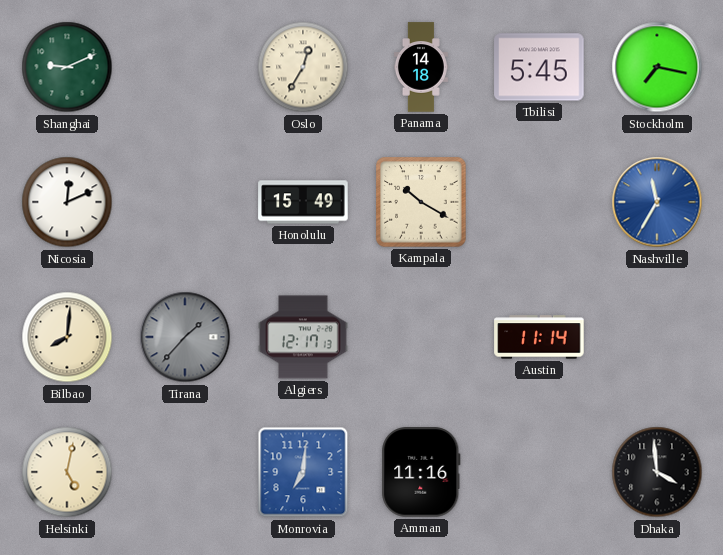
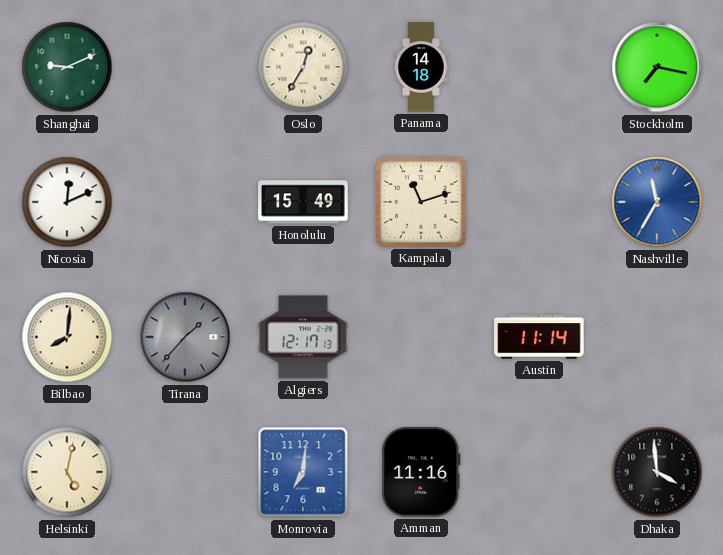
Tbilisi: 5:45 -> none (539, 67)
Kampala: 10:20 -> 11:12 (421, 202)
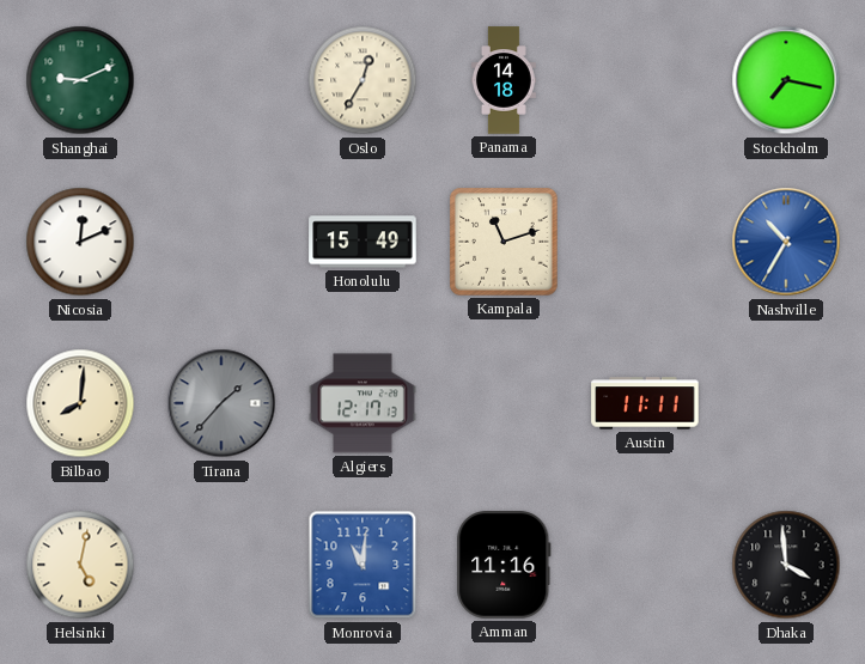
Nashville: 11:35 -> 10:35 (786, 242)
Austin: 11:14 -> 11:11 (645, 403)
Monrovia: 7:01 -> 11:01 (363, 565)
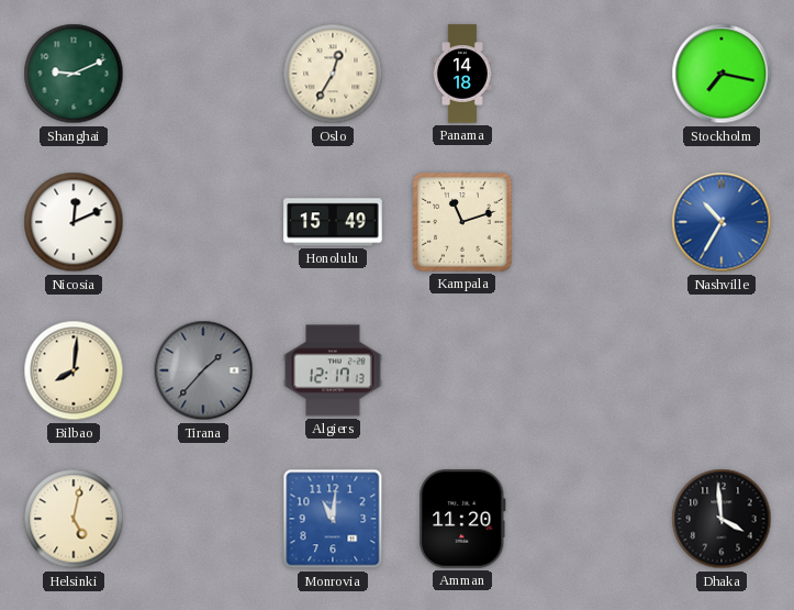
Austin: 11:11 -> none (645, 403)
Amman: 11:16 -> 11:20 (462, 519)
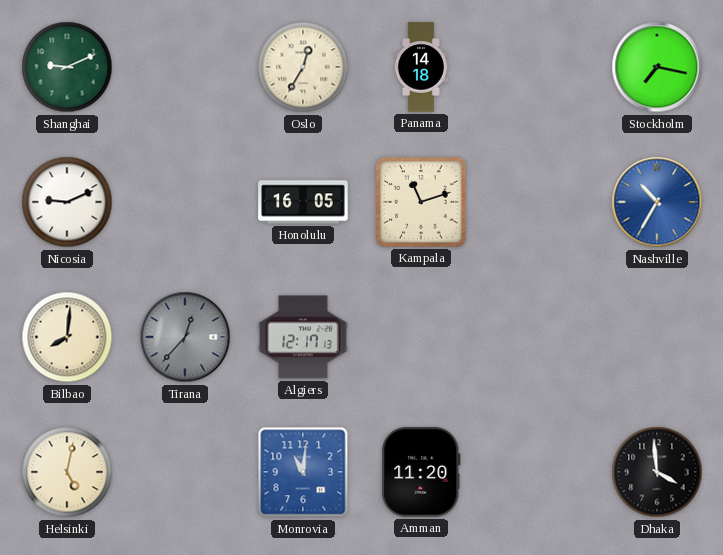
Nicosia: 12:11 -> 9:11 (67, 202)
Honolulu: 15:49 -> 16:05 (303, 202)
Tirana: 1:37 -> 12:37 (185, 337)
